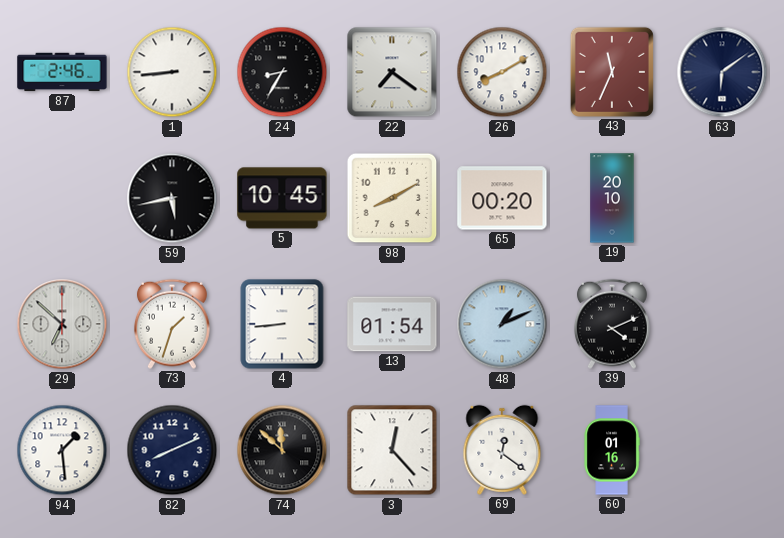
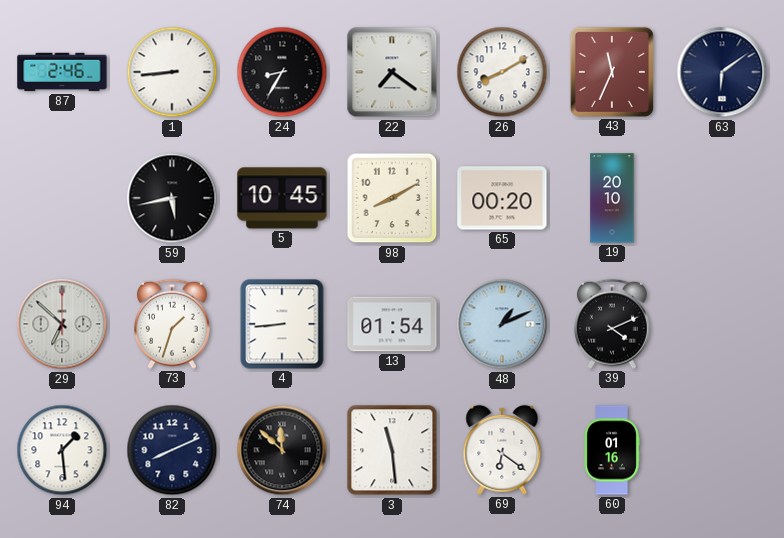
3: 12:23 -> 11:29 (392, 450)
69: 12:21 -> 6:21 (502, 450)
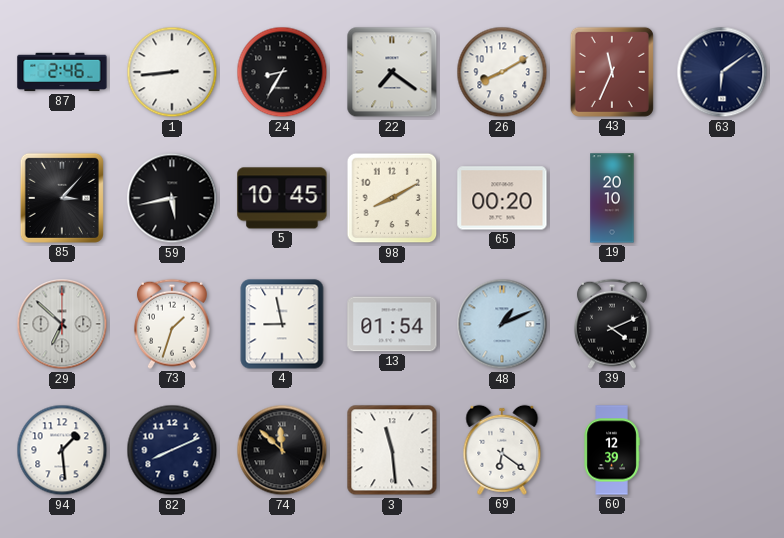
85: none -> 3:07 (62, 198)
4: 8:44 -> 8:58 (282, 324)
60: 01:16 -> 12:39 (612, 450)
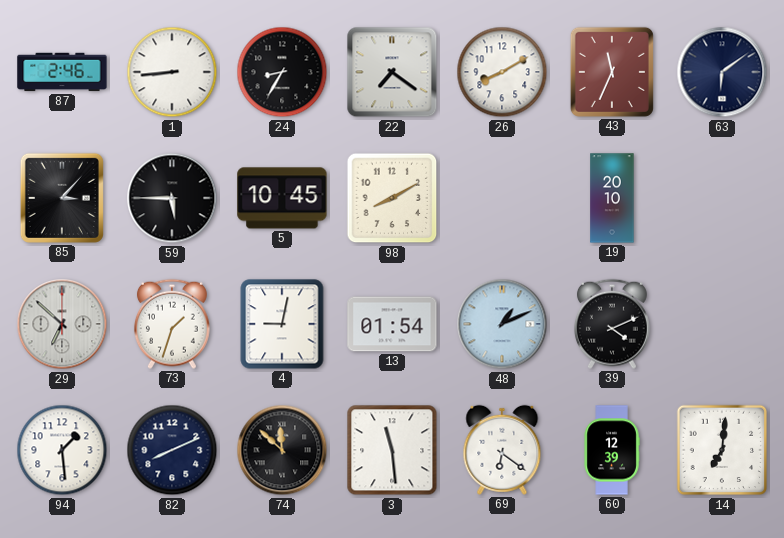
59: 5:43 -> 5:45 (172, 198)
65: 00:20 -> none (502, 198)
4: 8:58 -> 9:02 (282, 324)
14: none -> 7:01 (722, 450)
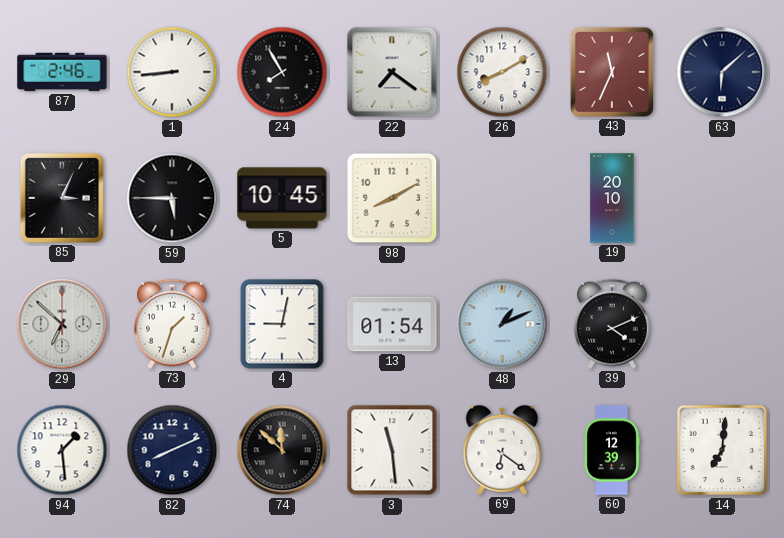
24: 8:35 -> 7:55 (282, 72)
63: 6:09 -> 6:08 (722, 72)
85: 3:07 -> 3:04 (62, 198)
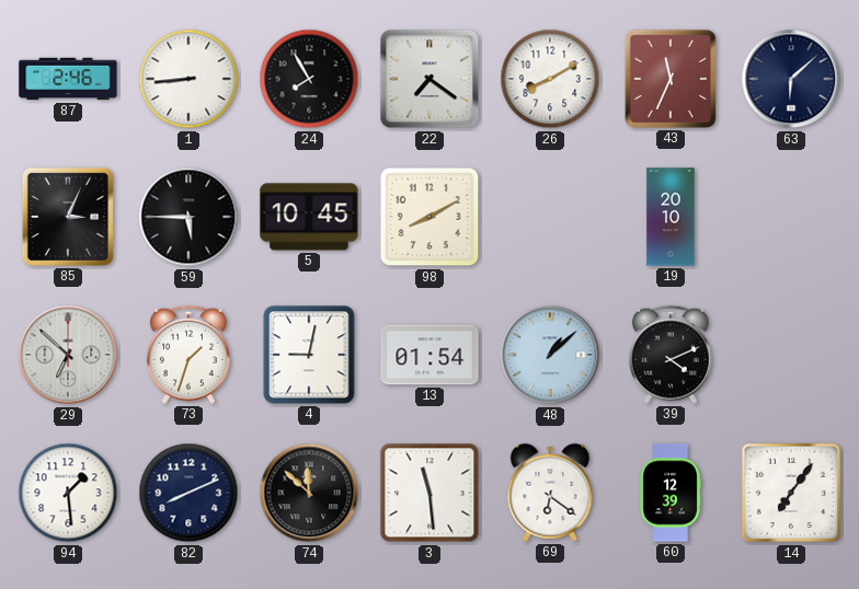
48: 1:11 -> 1:08 (550, 355)
14: 7:01 -> 7:06 (791, 493)
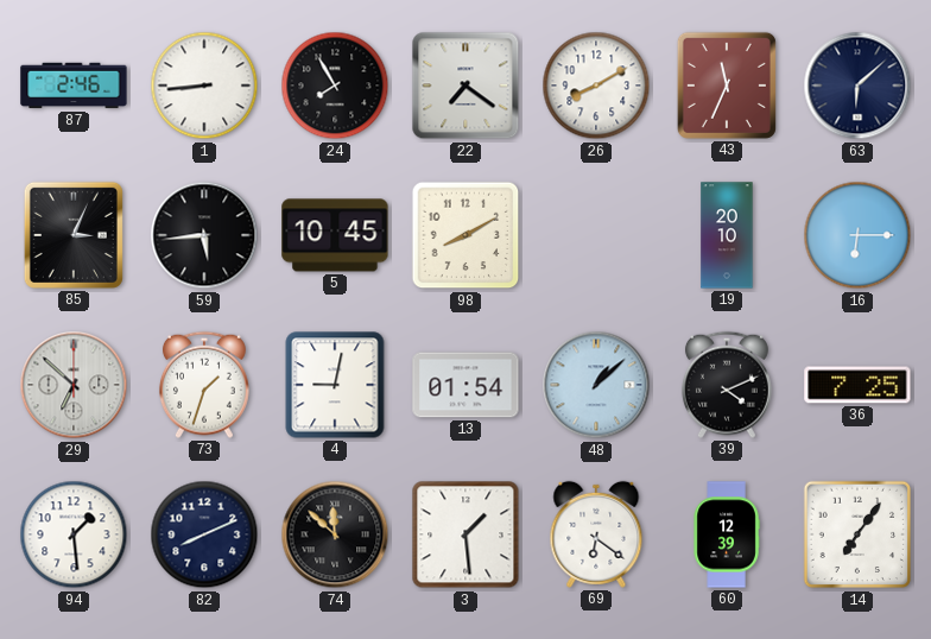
59: 5:45 -> 5:44 (204, 235)
16: none -> 6:15 (857, 235)
36: none -> 7:25 (857, 385)
3: 11:29 -> 1:29 (465, 534)
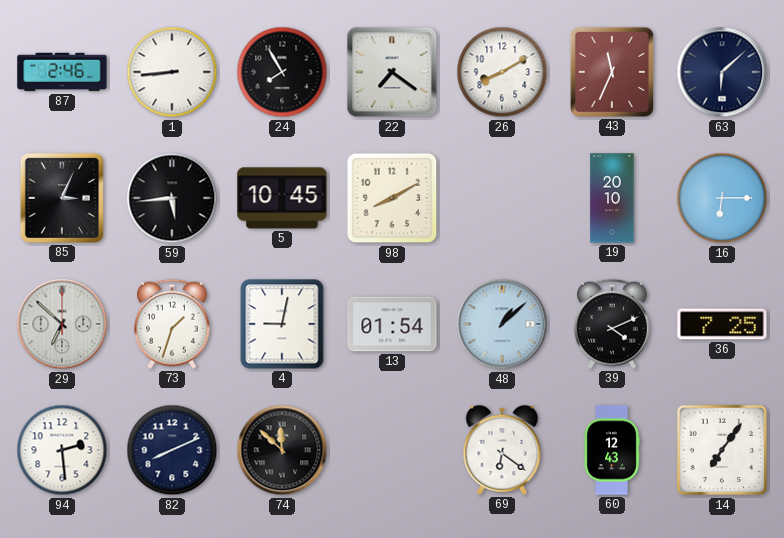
94: 1:29 -> 2:29 (62, 450)
3: 1:29 -> none (465, 534)
60: 12:39 -> 12:43 (612, 450)
